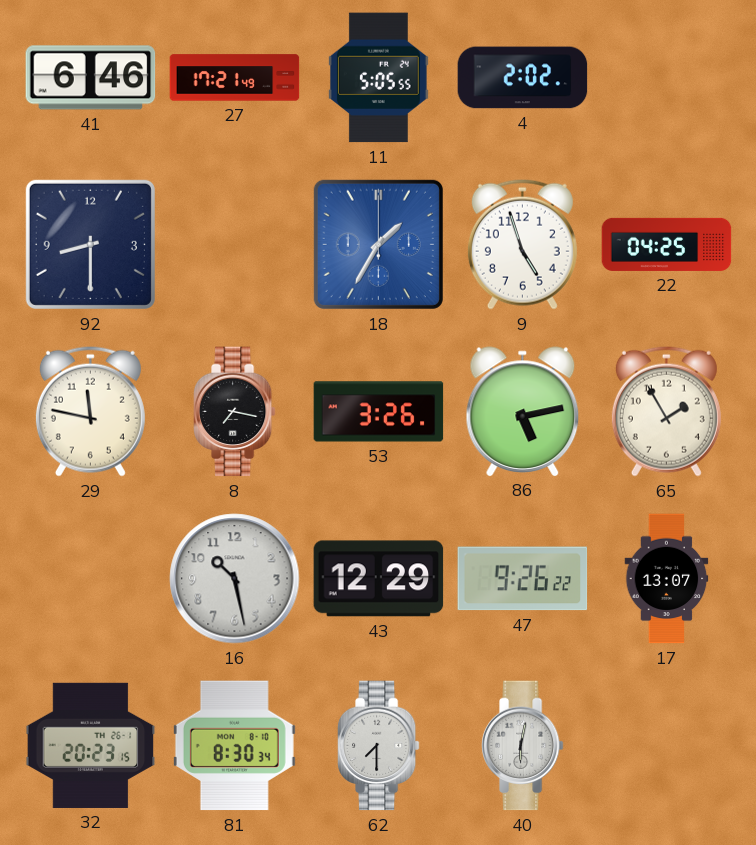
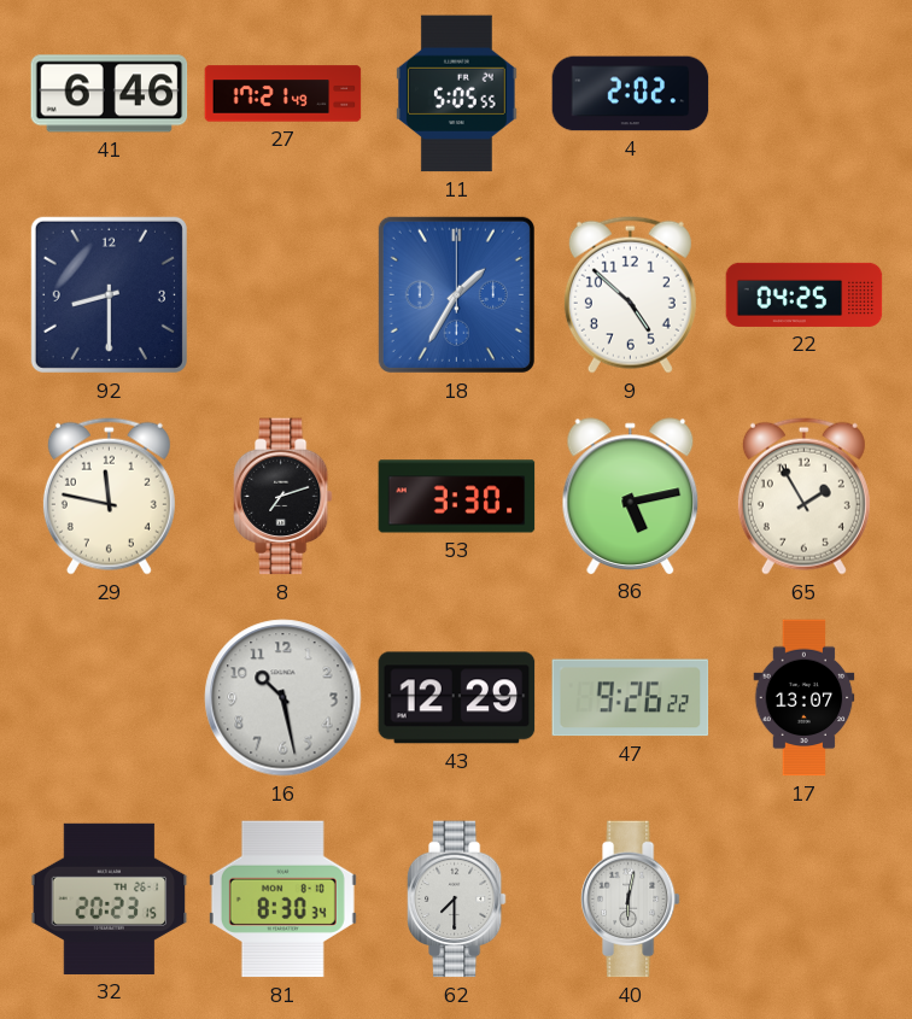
9: 4:57 -> 4:52 (630, 294)
8: 7:17 -> 7:12 (282, 497)
53: 3:26 -> 3:30 (457, 497)
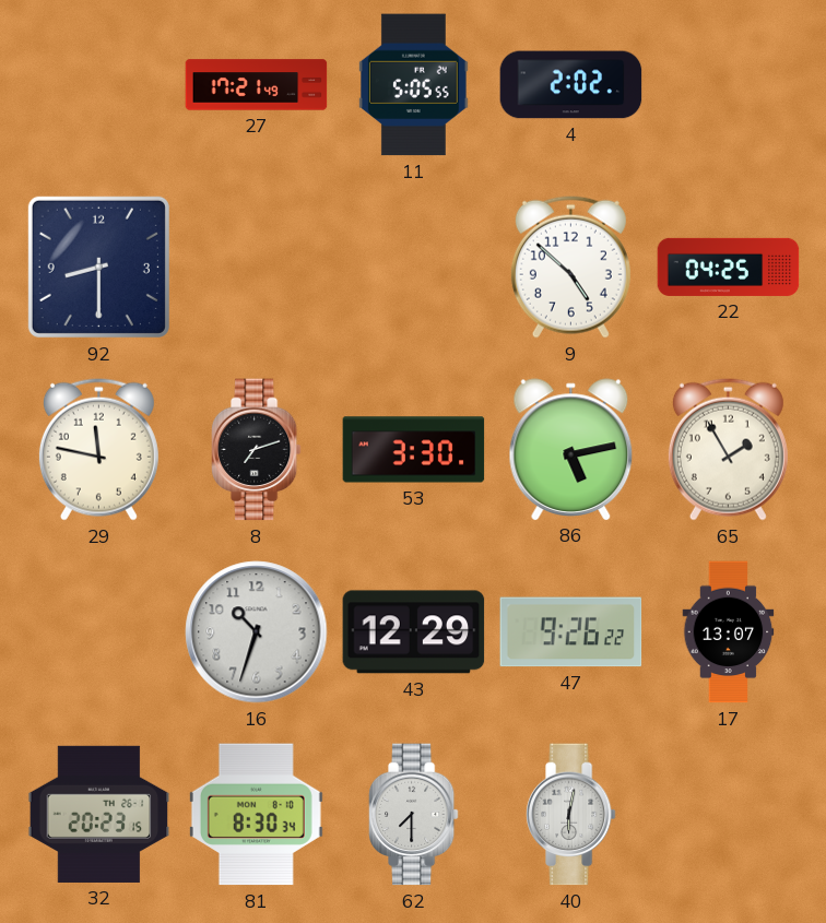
41: 6:46 -> none (110, 94)
18: 1:35 -> none (456, 294)
16: 10:28 -> 10:33 (257, 632)
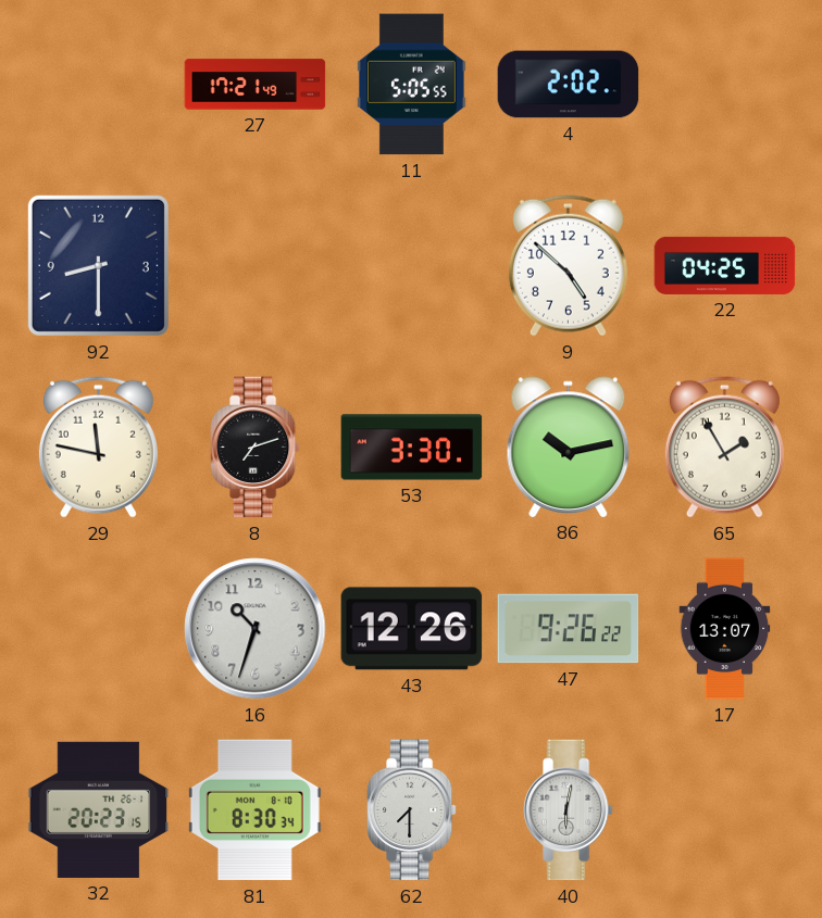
86: 5:13 -> 10:13 (569, 447)
43: 12:29 -> 12:26 (412, 629)
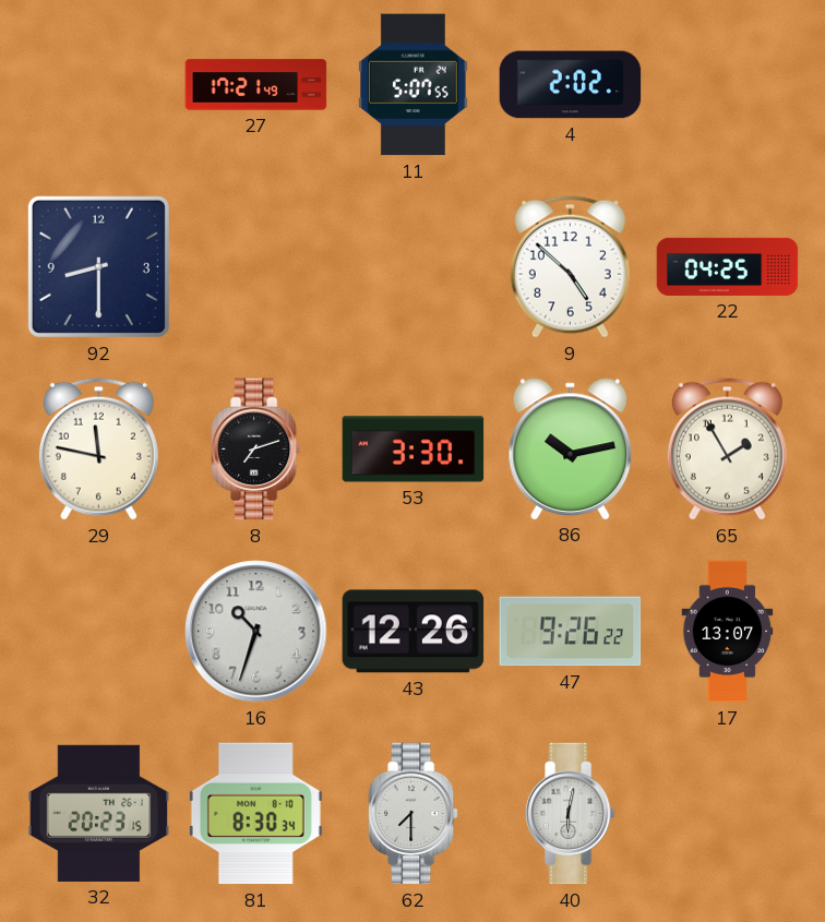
11: 5:05 -> 5:07 (412, 85)
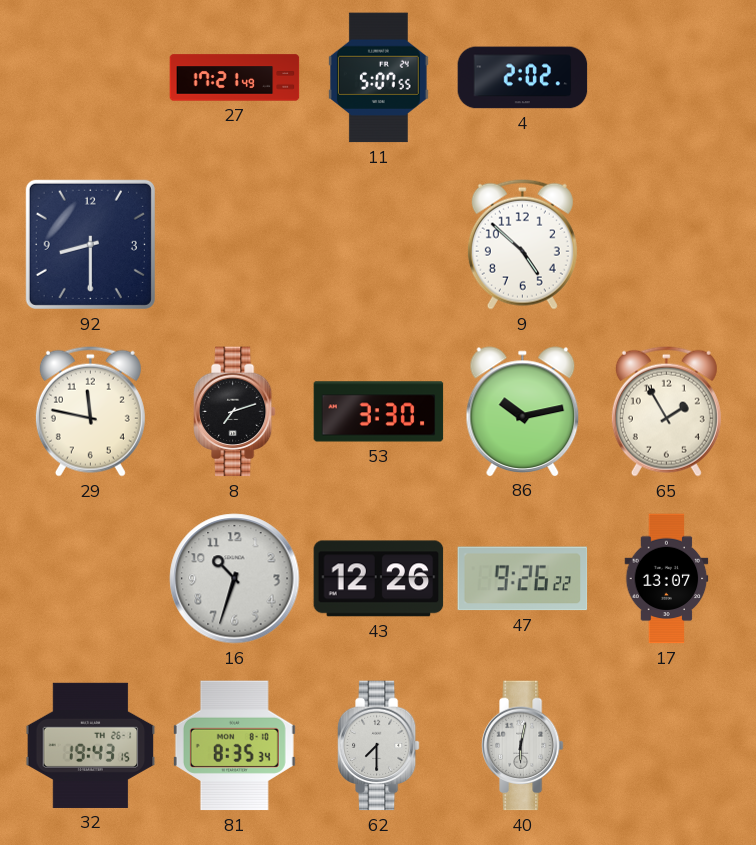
22: 04:25 -> none (728, 266)
32: 20:23 -> 19:43 (91, 745)
81: 8:30 -> 8:35 (234, 746)
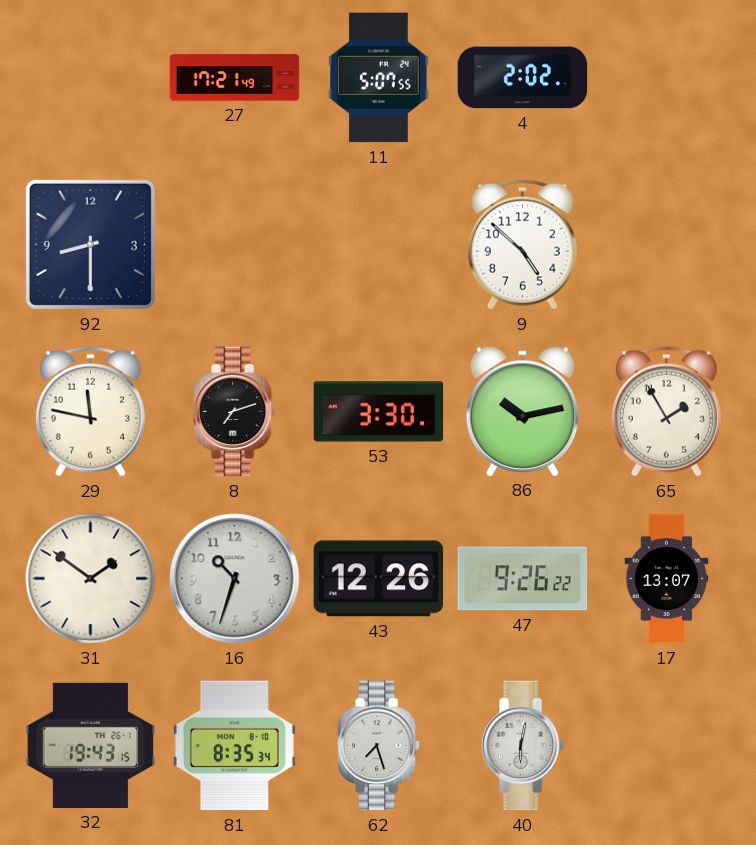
31: none -> 1:51 (91, 579)
62: 7:30 -> 7:27 (378, 746)
